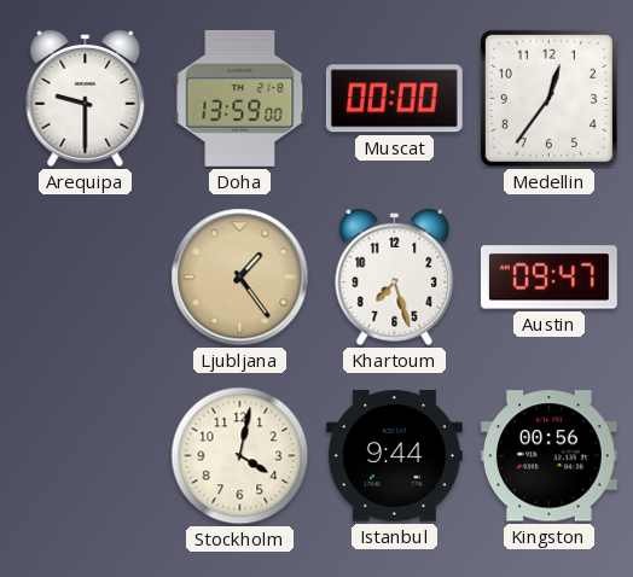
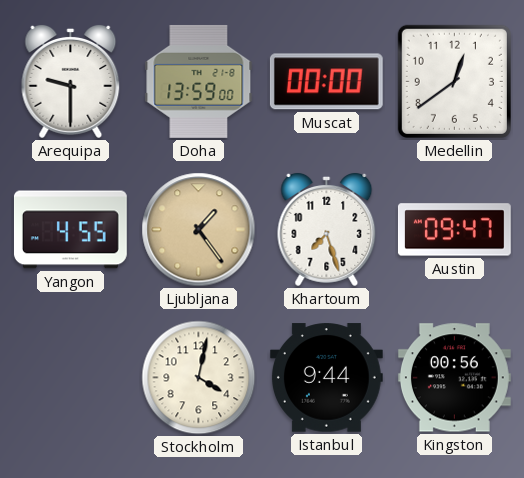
Medellin: 12:36 -> 12:39 (454, 81)
Yangon: none -> 4:55 (70, 230)
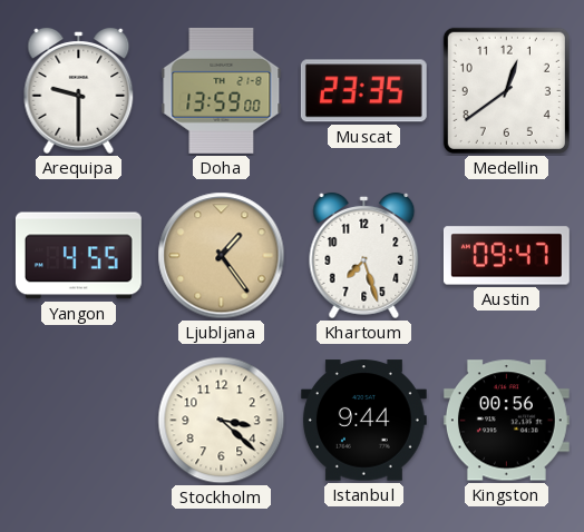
Muscat: 00:00 -> 23:35 (363, 91)
Stockholm: 4:02 -> 3:22 (222, 421)
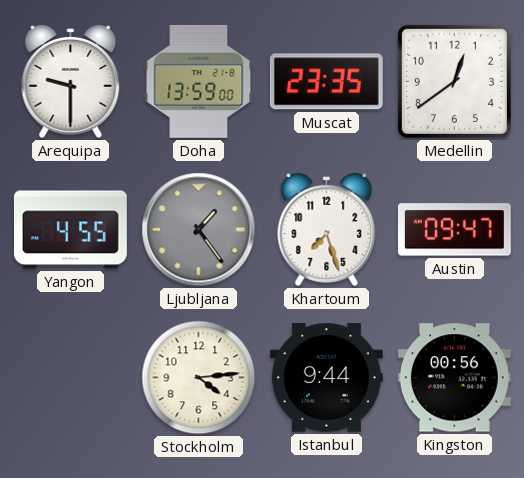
Ljubljana dial: champagne -> grey (199, 230)
Stockholm: 3:22 -> 4:14 (199, 378)
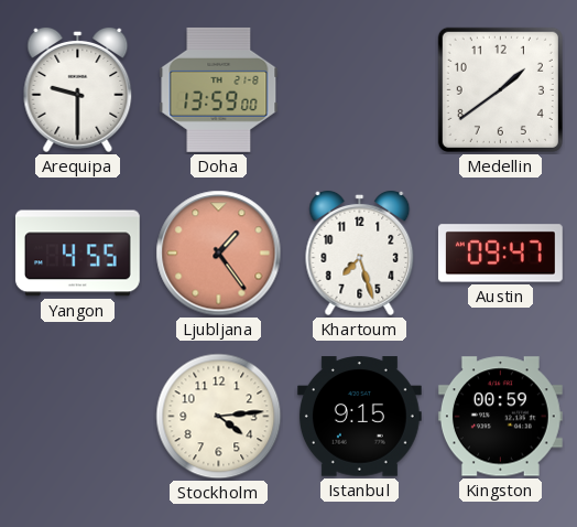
Muscat: 23:35 -> none (326, 82)
Medellin: 12:39 -> 1:39 (500, 89)
Ljubljana dial: grey -> salmon (219, 254)
Istanbul: 9:44 -> 9:15 (359, 417)
Kingston: 00:56 -> 00:59 (500, 417)
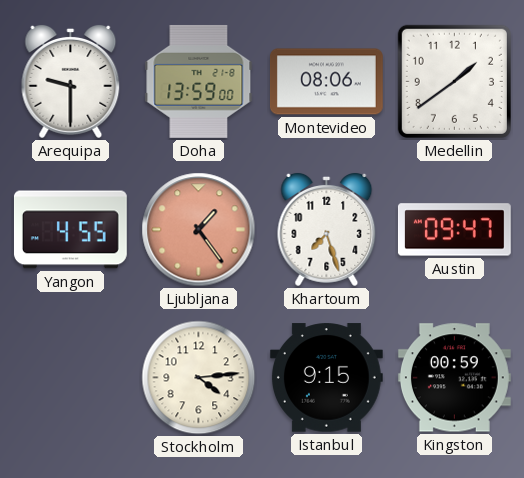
Montevideo: none -> 08:06 (326, 82)
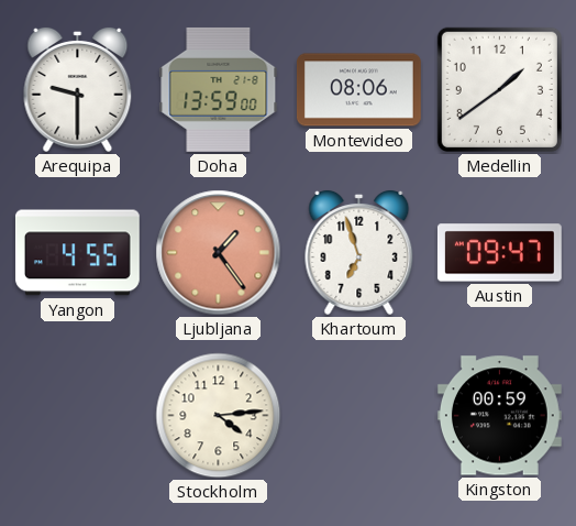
Khartoum: 7:27 -> 6:57 (359, 252)
Istanbul: 9:15 -> none (326, 378)
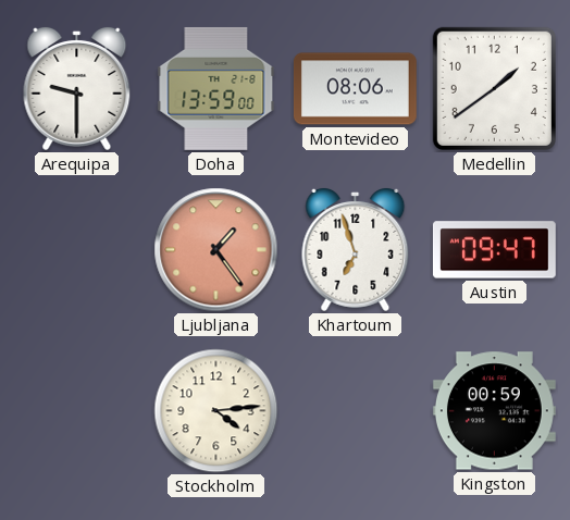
Yangon: 4:55 -> none (77, 253)
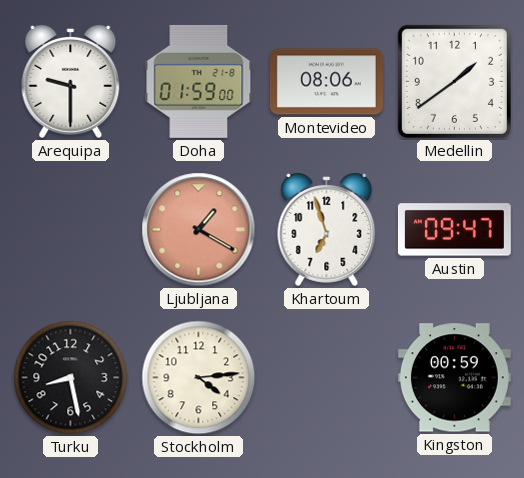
Doha: 13:59 -> 01:59 (199, 81)
Ljubljana: 1:24 -> 1:20 (199, 230)
Turku: none -> 8:28 (71, 378)
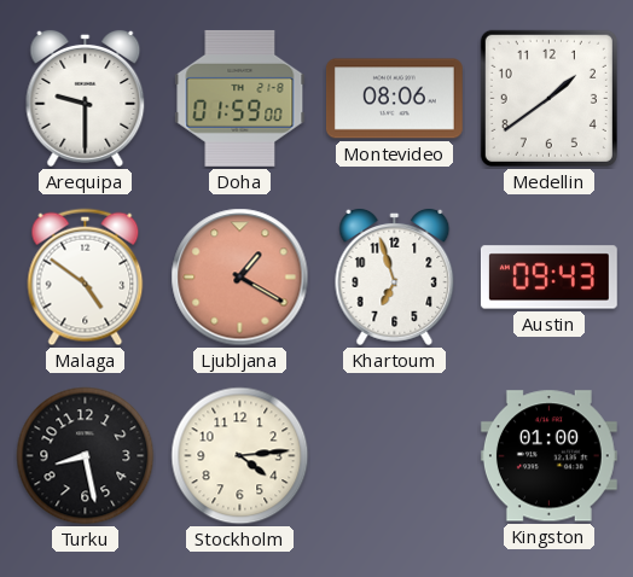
Malaga: none -> 4:51 (86, 278)
Austin: 09:47 -> 09:43 (548, 278)
Kingston: 00:59 -> 01:00 (548, 456)
